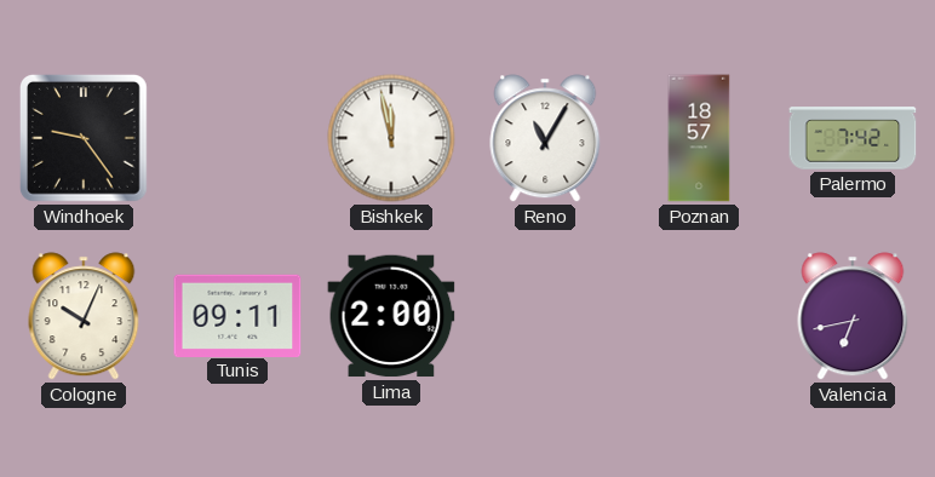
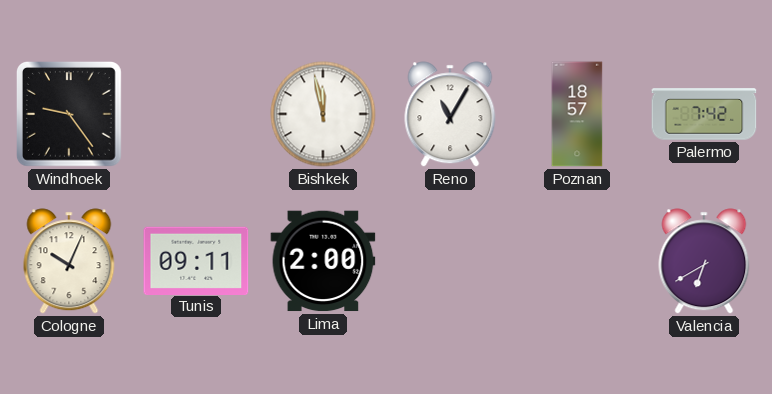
Valencia: 6:43 -> 6:40 (704, 261)
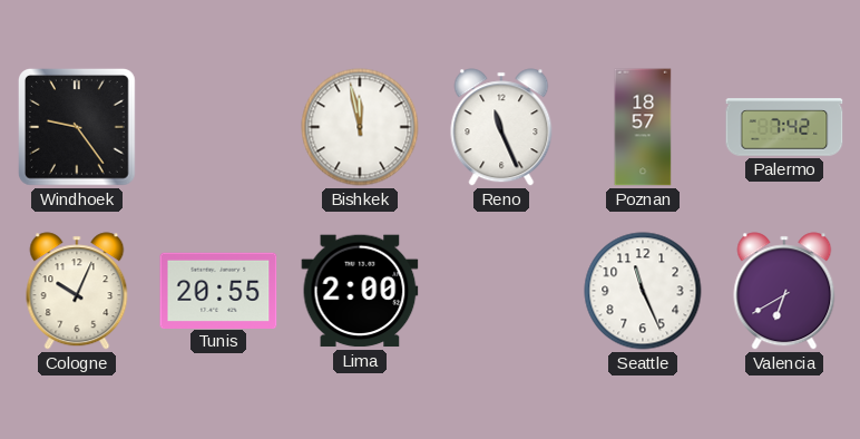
Reno: 11:05 -> 11:26 (501, 127)
Tunis: 09:11 -> 20:55 (218, 290)
Seattle: none -> 11:26 (643, 291)
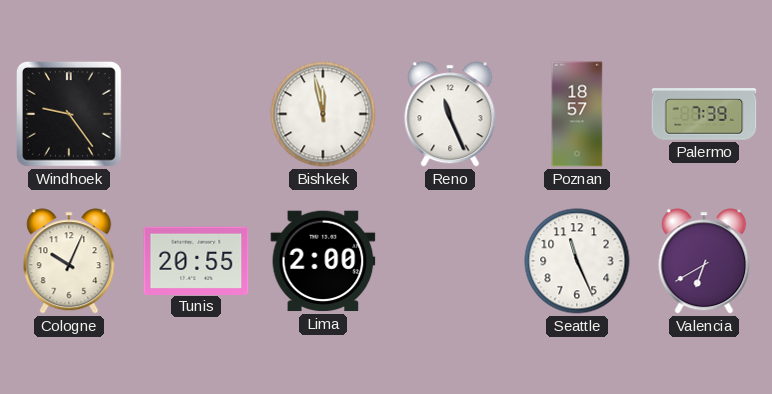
Palermo: 7:42 -> 7:39 (704, 114)
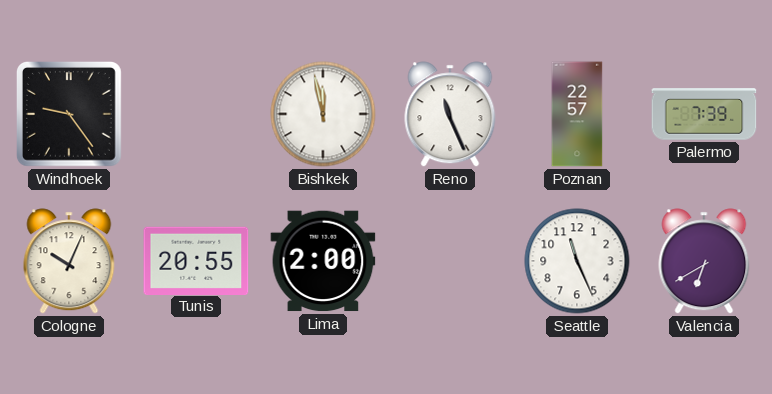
Poznan: 18:57 -> 22:57 (577, 114)
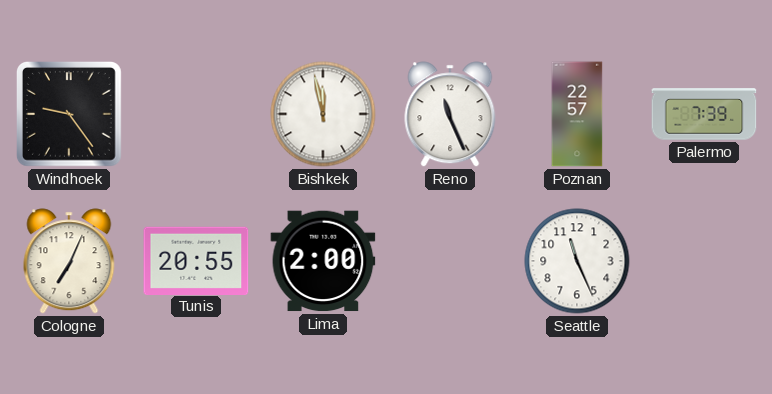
Cologne: 10:04 -> 7:04 (69, 261)
Valencia: 6:40 -> none (704, 261)
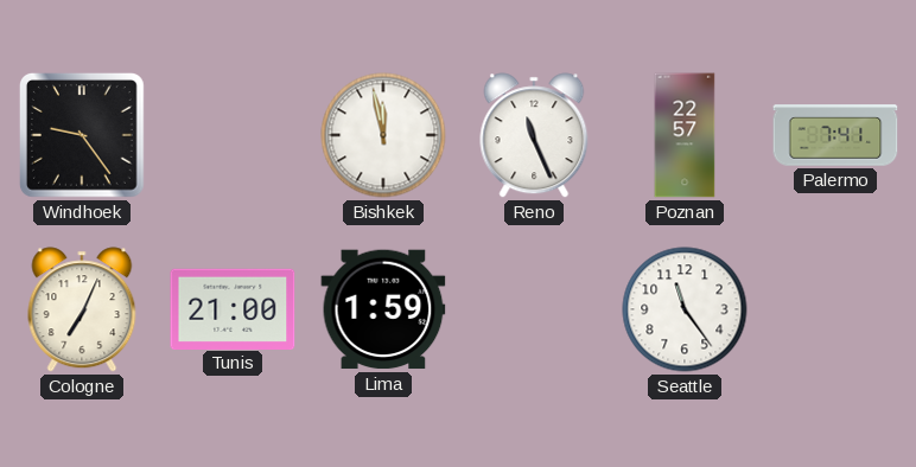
Palermo: 7:39 -> 7:41 (835, 135)
Tunis: 20:55 -> 21:00 (233, 308)
Lima: 2:00 -> 1:59 (383, 309)
Seattle: 11:26 -> 11:24 (685, 309)
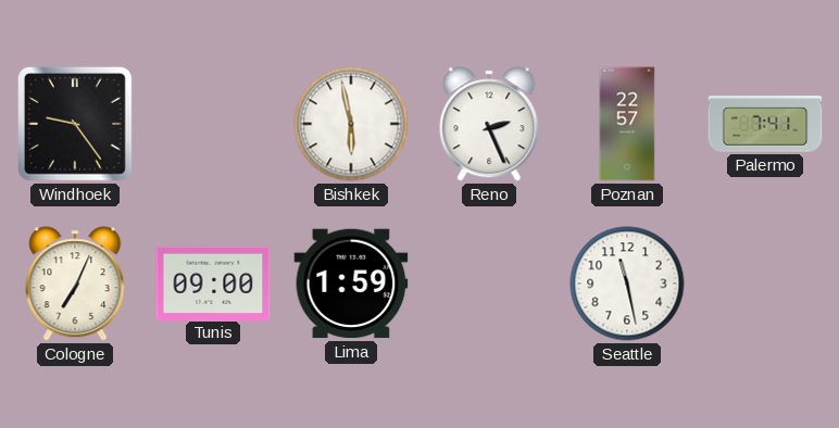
Bishkek: 11:58 -> 5:58 (351, 124)
Reno: 11:26 -> 2:26 (489, 124)
Tunis: 21:00 -> 09:00 (213, 282)
Seattle: 11:24 -> 11:28 (627, 284)
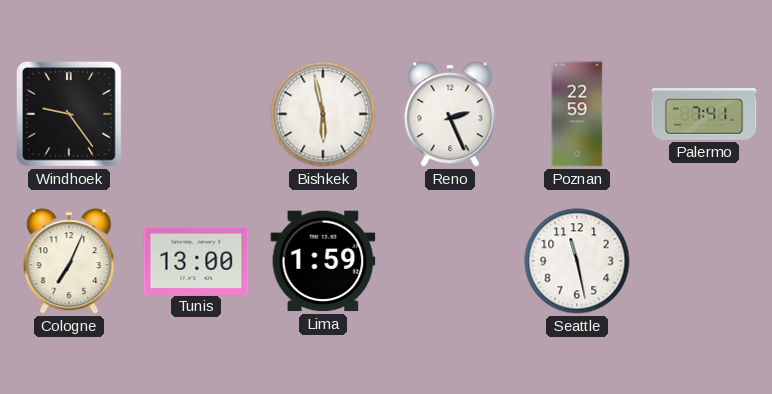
Poznan: 22:57 -> 22:59 (577, 114)
Tunis: 09:00 -> 13:00 (196, 260)
